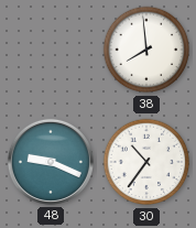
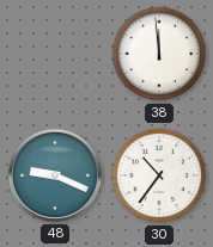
38: 7:59 -> 11:59 (159, 54)
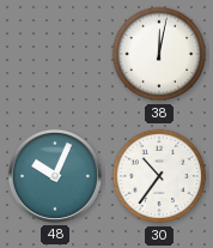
38: 11:59 -> 12:02 (159, 54)
48: 9:19 -> 10:04 (55, 176)
